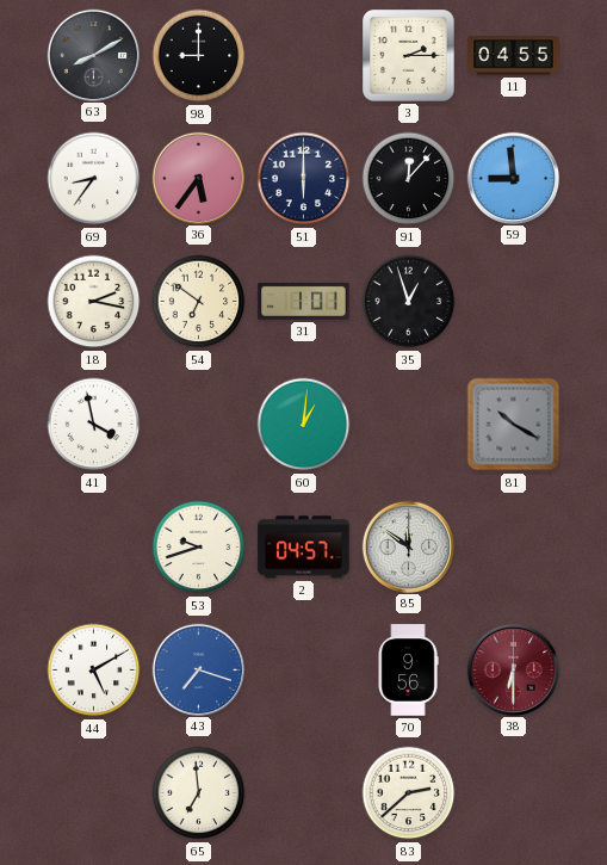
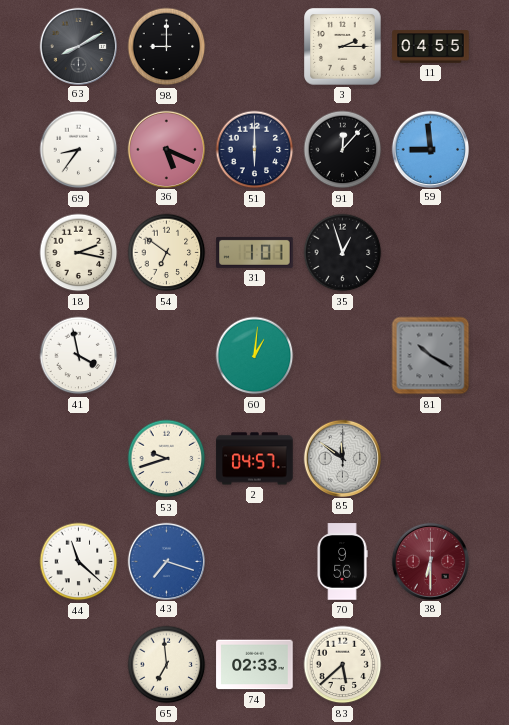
36: 5:36 -> 5:19 (166, 149)
44: 5:10 -> 11:22 (79, 562)
74: none -> 02:33 (255, 665)
83: 2:38 -> 5:38 (343, 665)
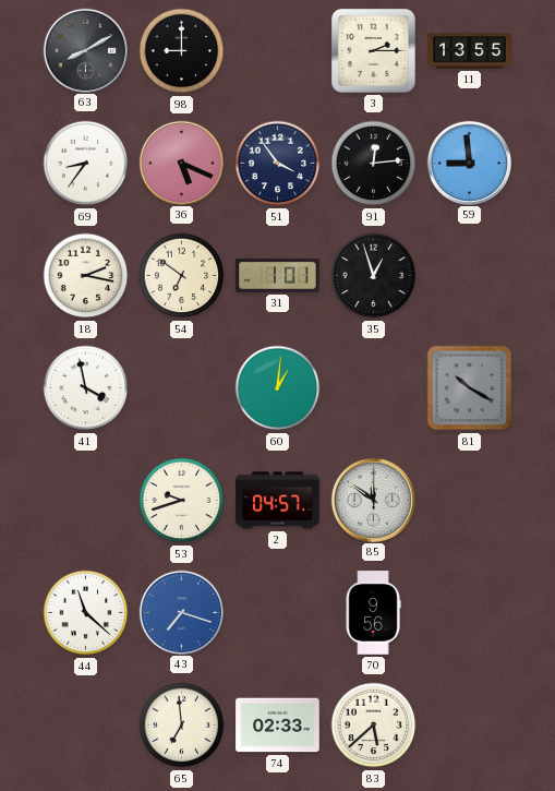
11: 04:55 -> 13:55 (470, 51)
51: 6:00 -> 3:54 (278, 164)
91: 12:07 -> 12:14 (374, 164)
38: 6:30 -> none (430, 561)
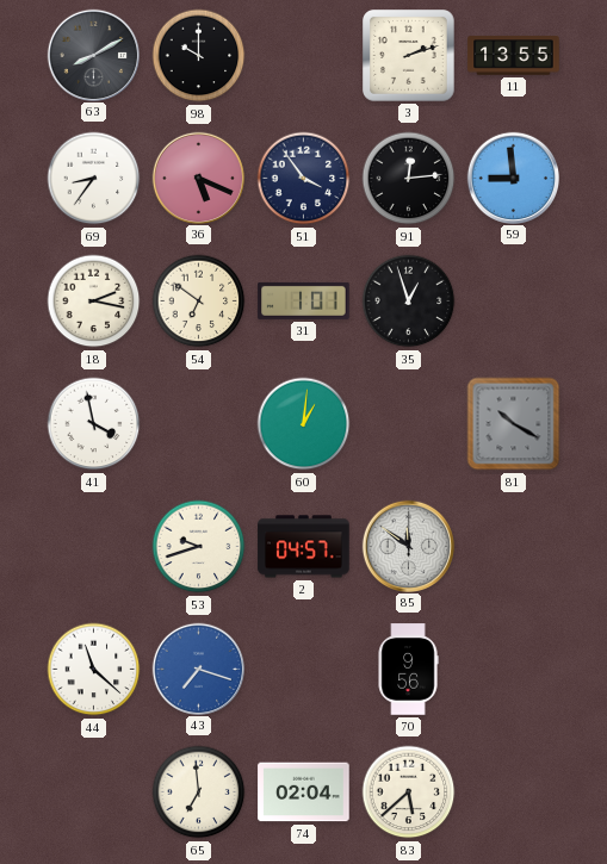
98: 9:00 -> 10:00 (199, 56)
3: 2:15 -> 2:12 (409, 56)
74: 02:33 -> 02:04 (304, 792)
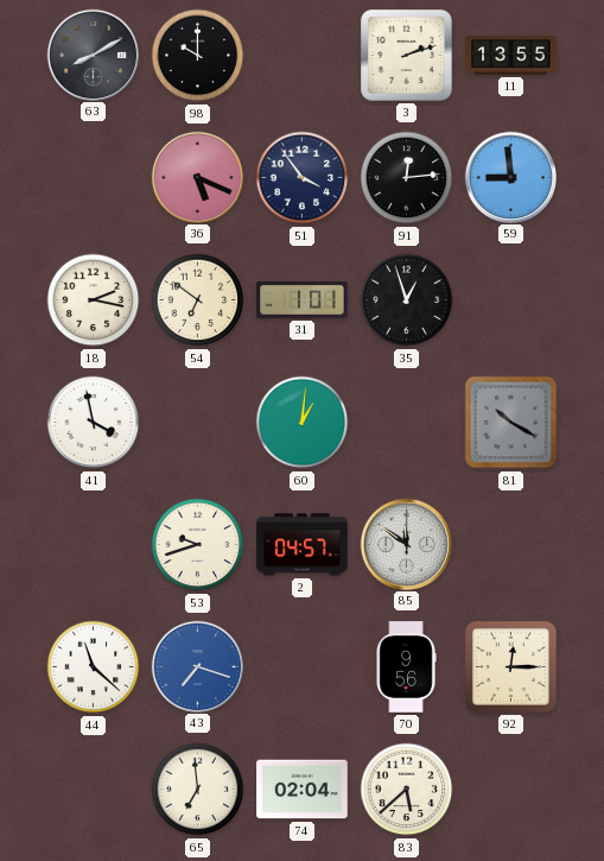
69: 8:36 -> none (94, 179)
92: none -> 12:15 (511, 667)
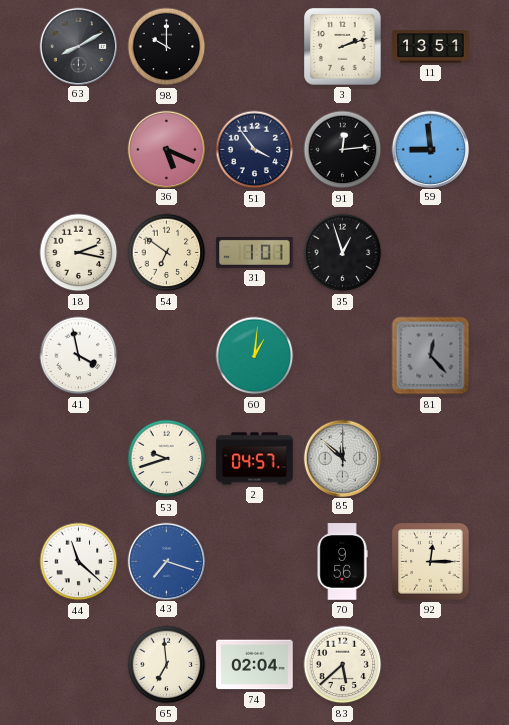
11: 13:55 -> 13:51 (431, 47)
81: 10:20 -> 12:23 (431, 356)
85: 11:51 -> 11:52 (342, 458)
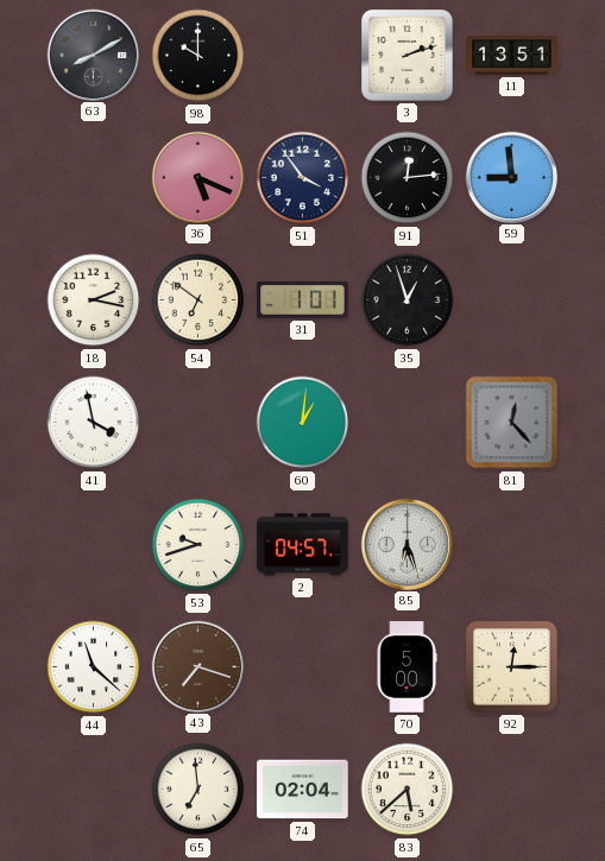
85: 11:52 -> 6:27 (407, 544)
43 dial: blue -> brown (197, 666)
70: 9:56 -> 5:00 (407, 667)
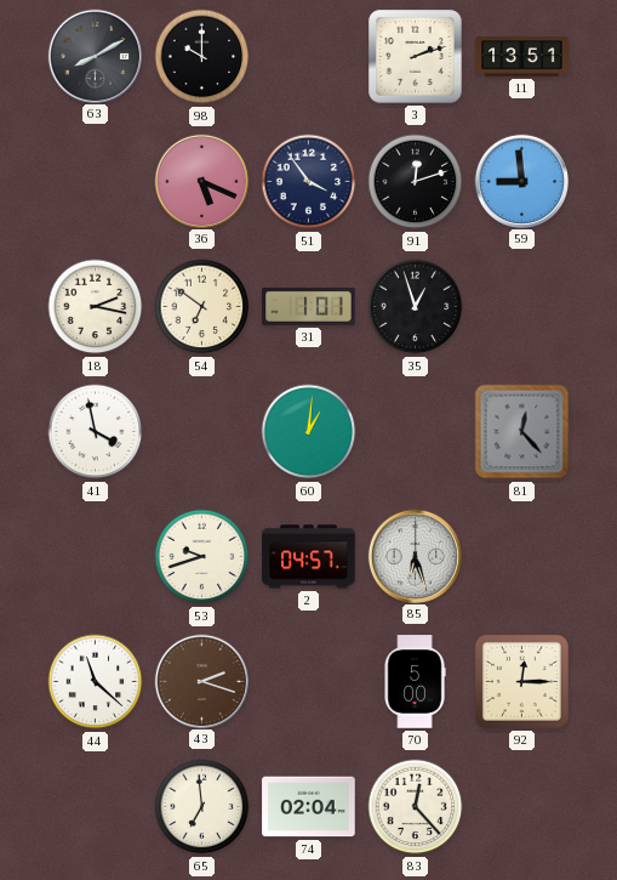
91: 12:14 -> 12:12 (416, 182)
43: 7:18 -> 2:18 (201, 681)
83: 5:38 -> 12:23 (416, 807)
